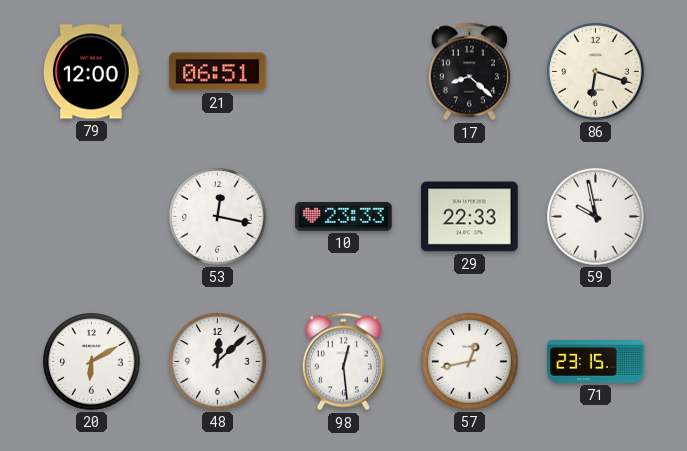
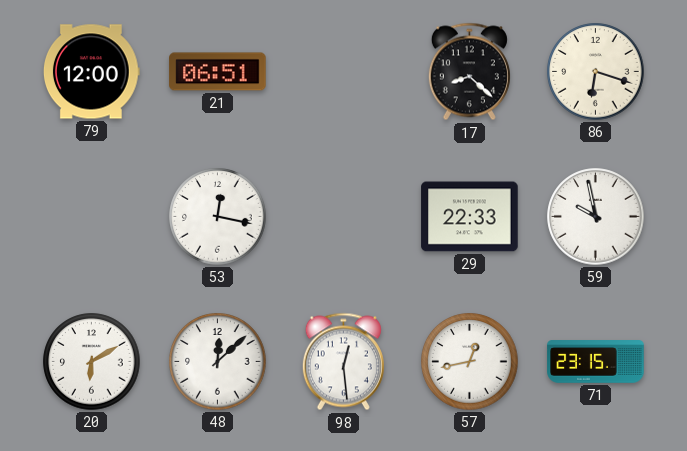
10: 23:33 -> none (344, 217)
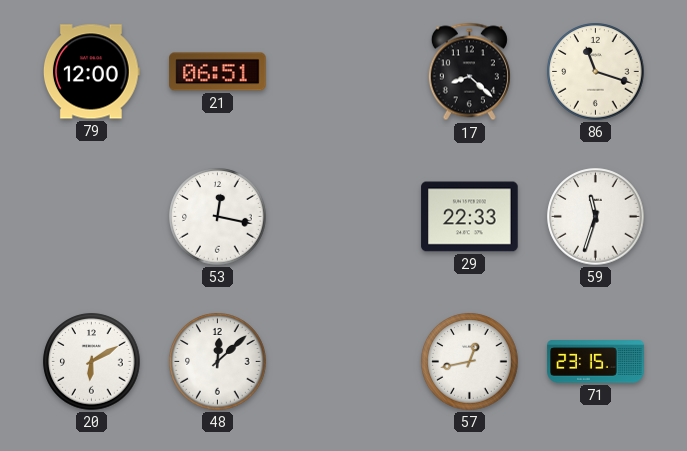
86: 6:18 -> 11:18 (596, 72)
59: 9:58 -> 11:33 (596, 217)
98: 12:29 -> none (343, 362)
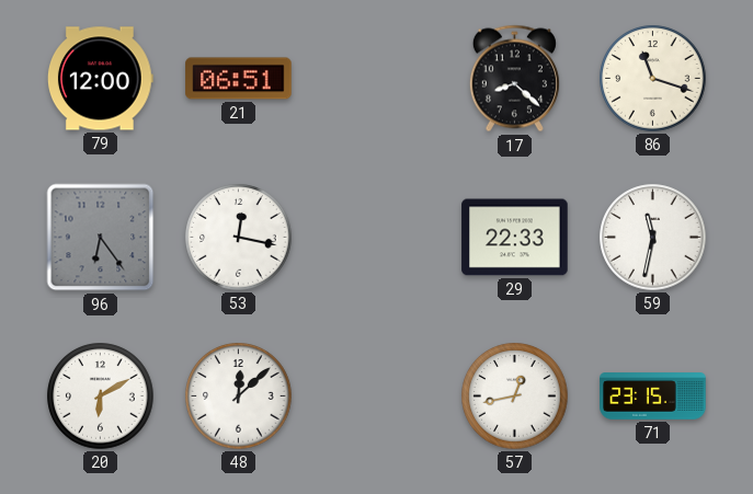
96: none -> 6:24 (101, 238)
59: 11:33 -> 11:32 (653, 238)
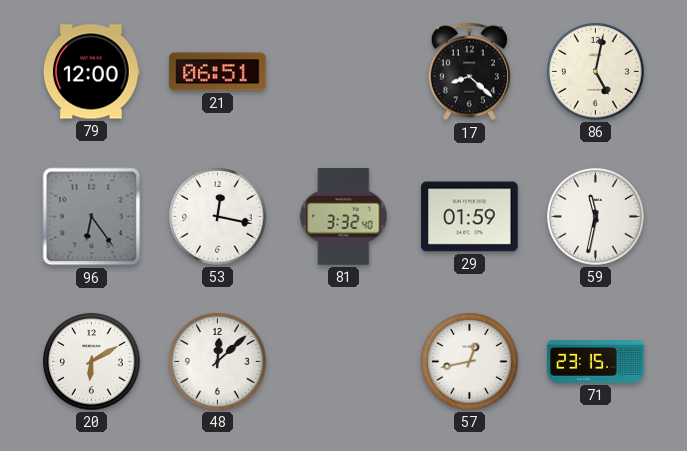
86: 11:18 -> 5:02 (596, 72)
81: none -> 3:32 (344, 217)
29: 22:33 -> 01:59 (470, 217)
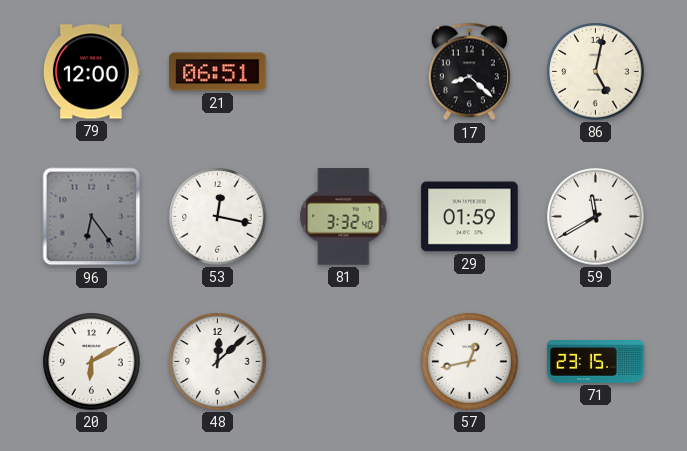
59: 11:32 -> 11:40 (596, 217)
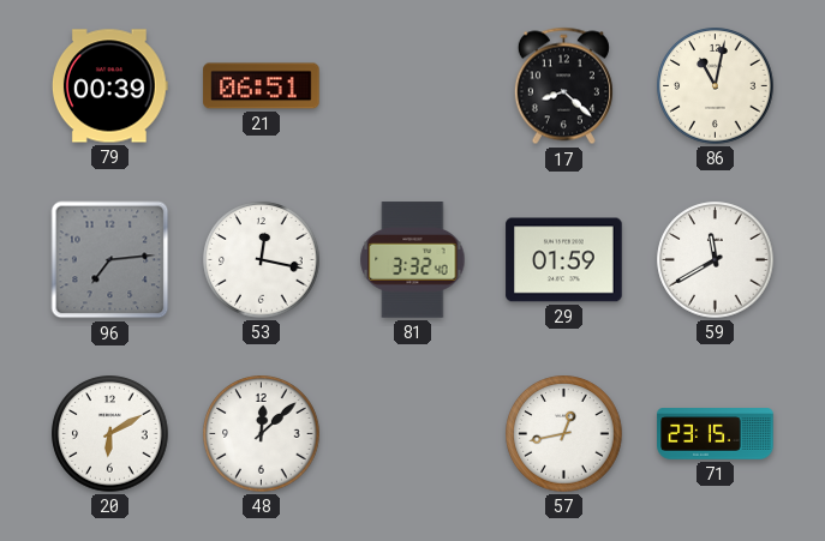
79: 12:00 -> 00:39 (109, 86)
86: 5:02 -> 11:02 (716, 86)
96: 6:24 -> 7:14 (110, 260)
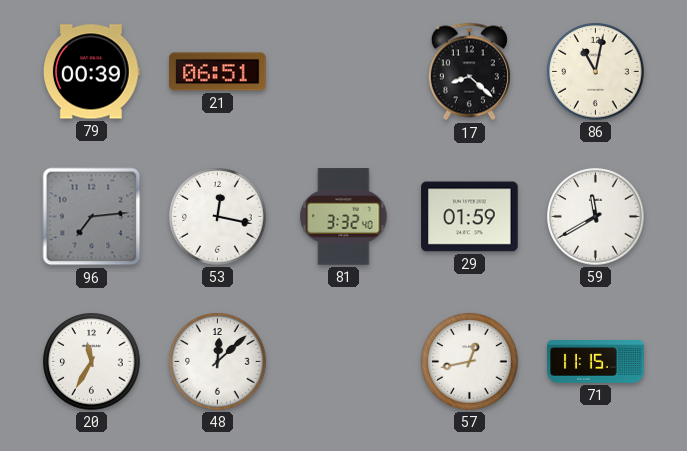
20: 6:10 -> 11:35 (92, 362)
71: 23:15 -> 11:15 (596, 362)
